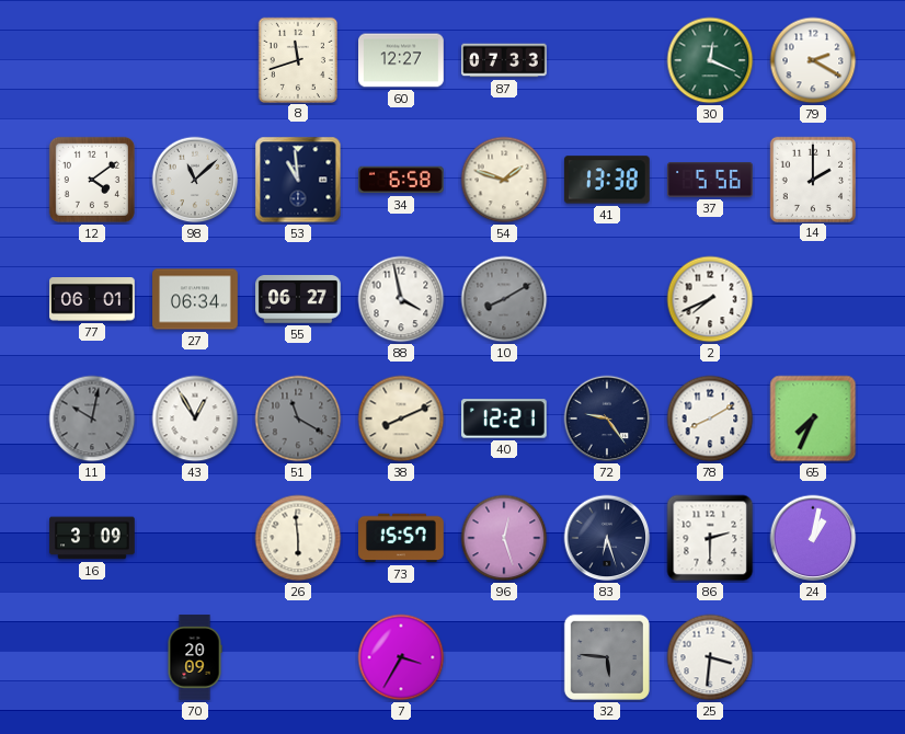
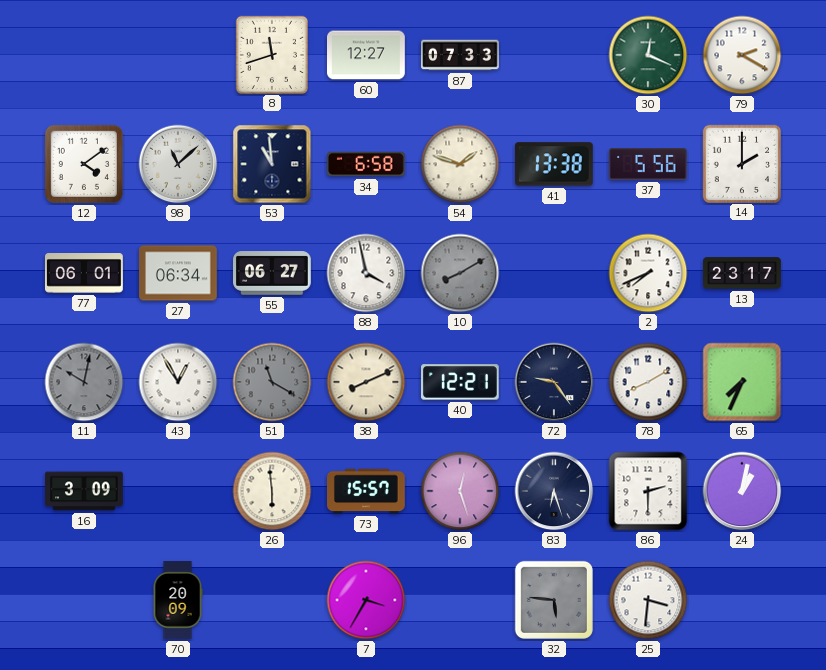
13: none -> 23:17 (742, 273)
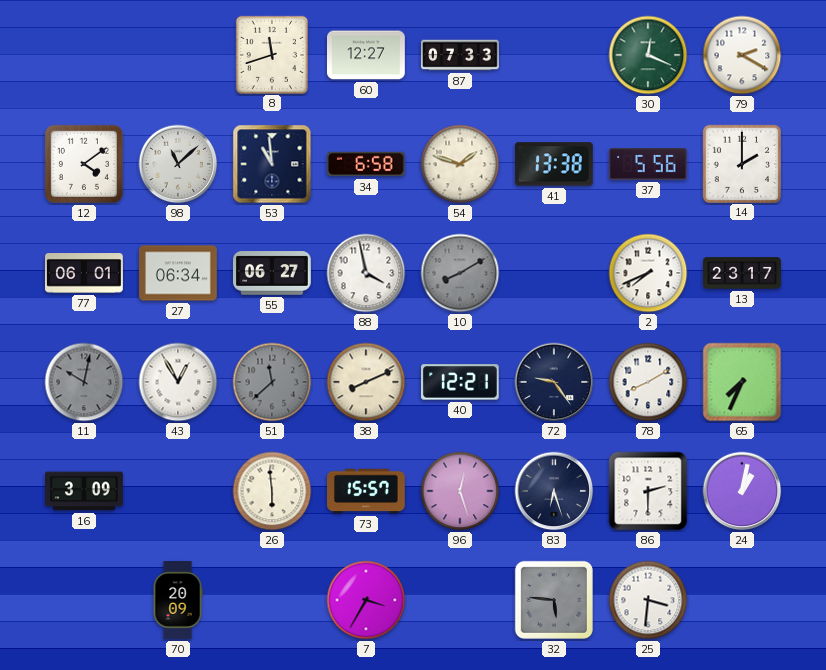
51: 11:20 -> 11:38 (272, 382)
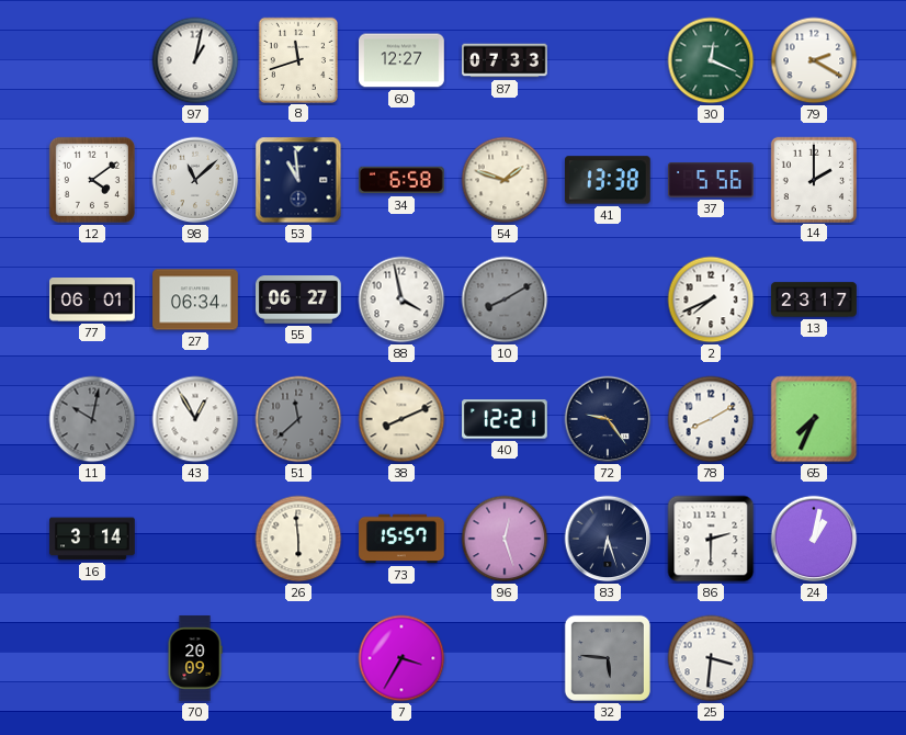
97: none -> 1:02 (195, 60)
16: 3:09 -> 3:14 (92, 539)
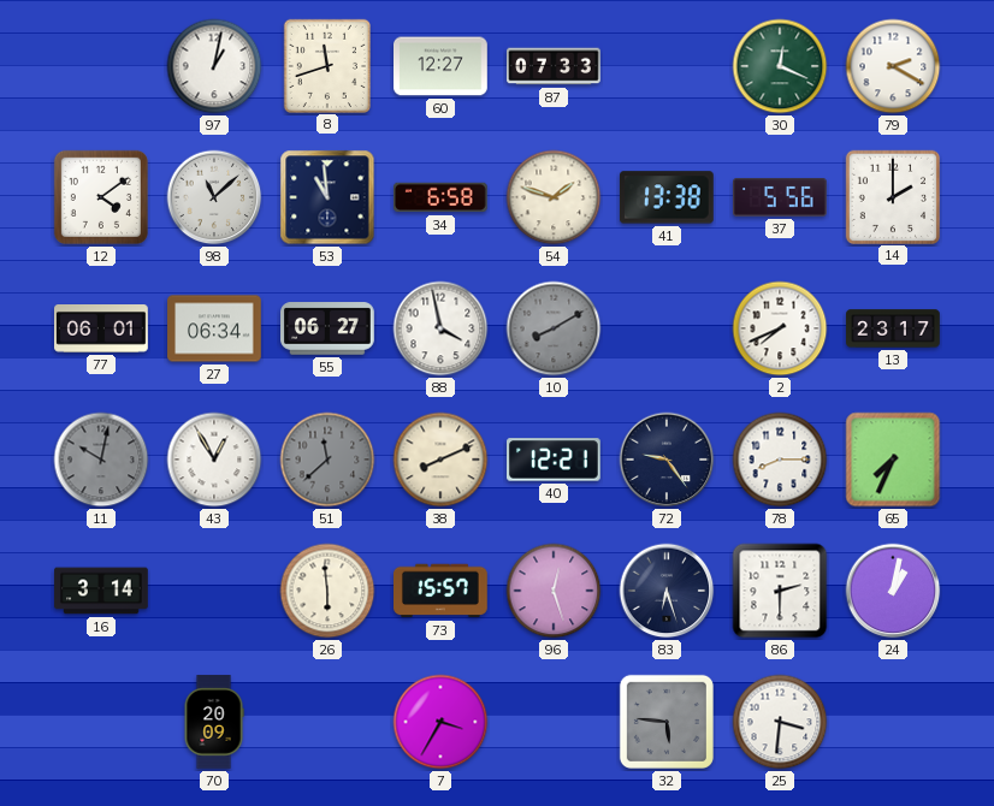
78: 8:10 -> 8:15 (780, 460)
